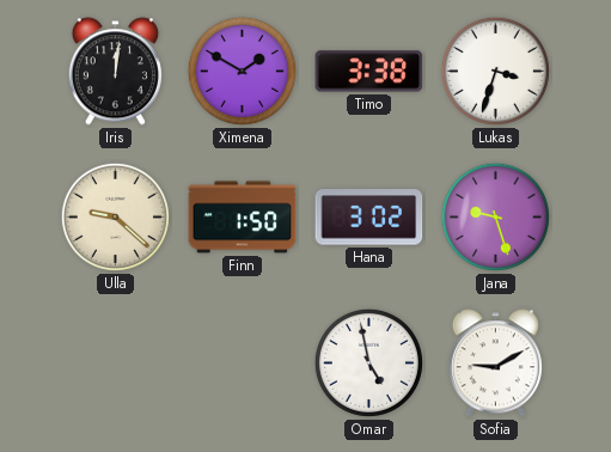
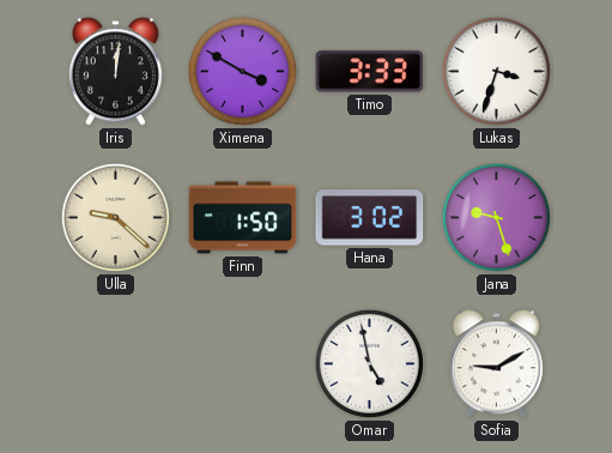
Ximena: 1:50 -> 3:50 (242, 71)
Timo: 3:38 -> 3:33 (370, 72)
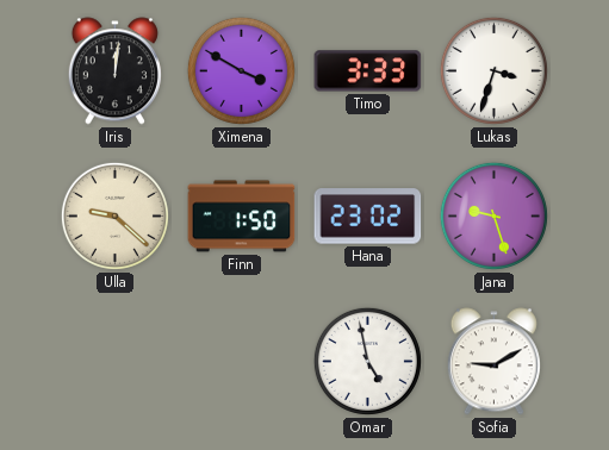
Hana: 3:02 -> 23:02 (368, 217)
